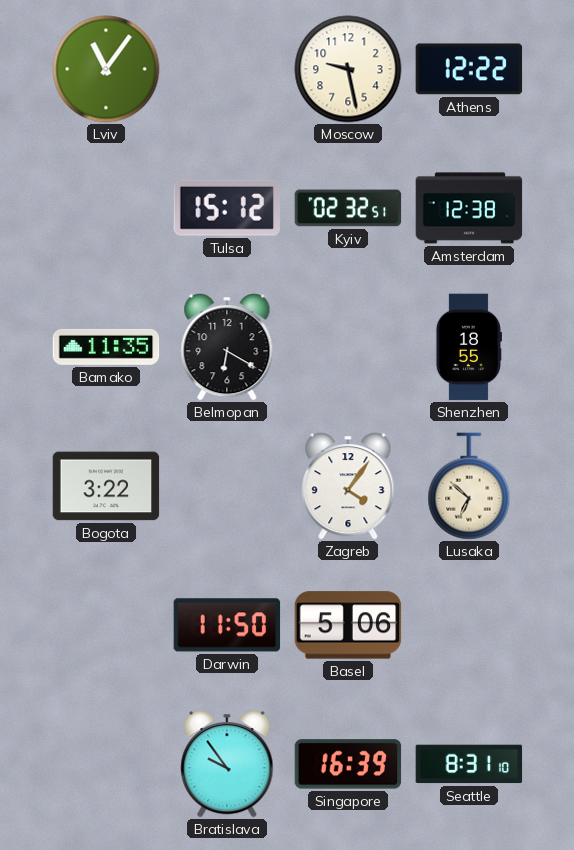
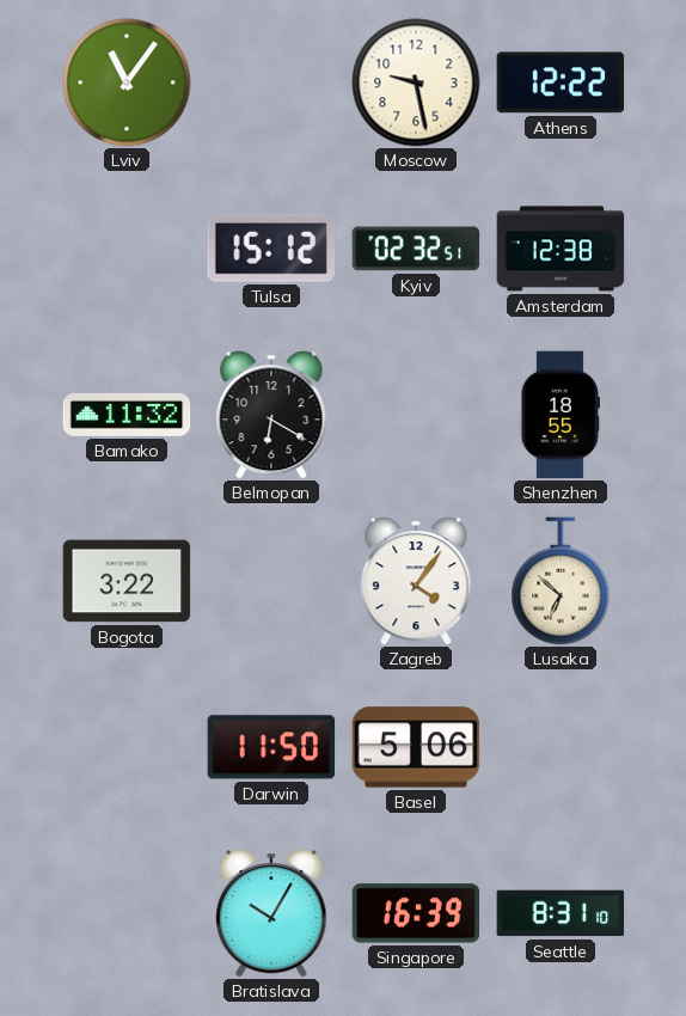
Bamako: 11:35 -> 11:32 (127, 415)
Bratislava: 9:54 -> 10:05 (271, 913)
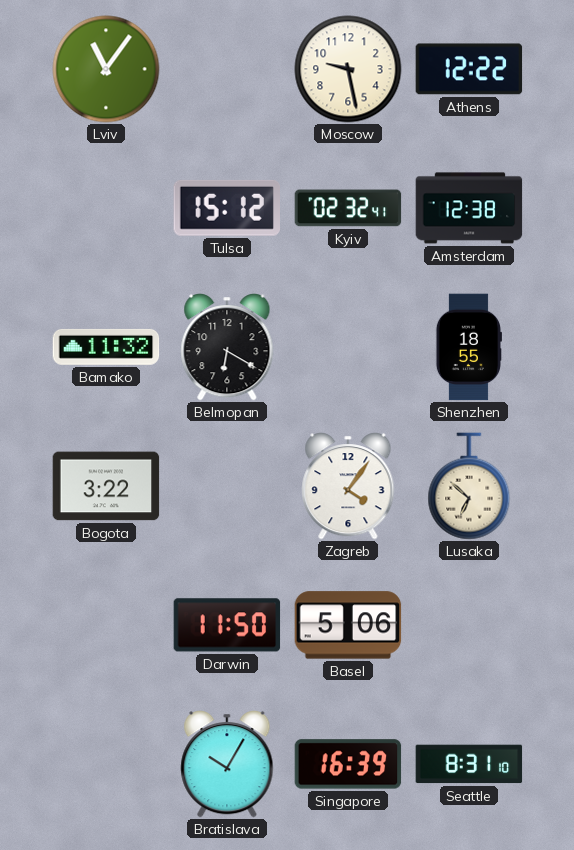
Kyiv: 02:32:51 -> 02:32:41 (348, 208)
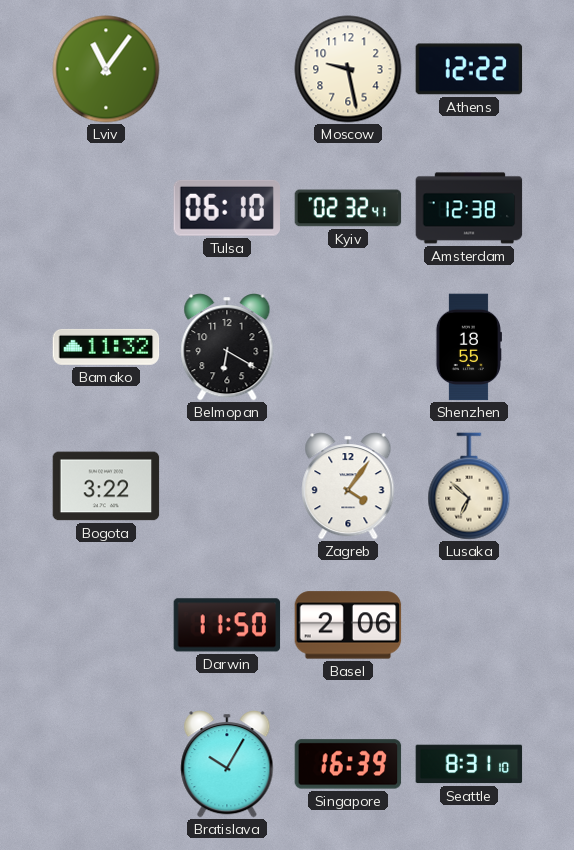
Tulsa: 15:12 -> 06:10 (226, 208)
Basel: 5:06 -> 2:06 (348, 625)
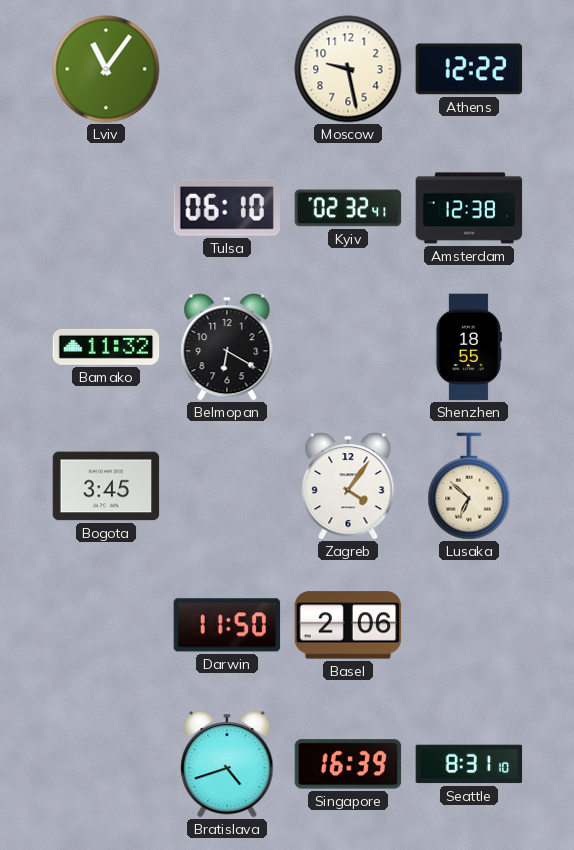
Bogota: 3:22 -> 3:45 (106, 486)
Bratislava: 10:05 -> 4:42 (227, 764)
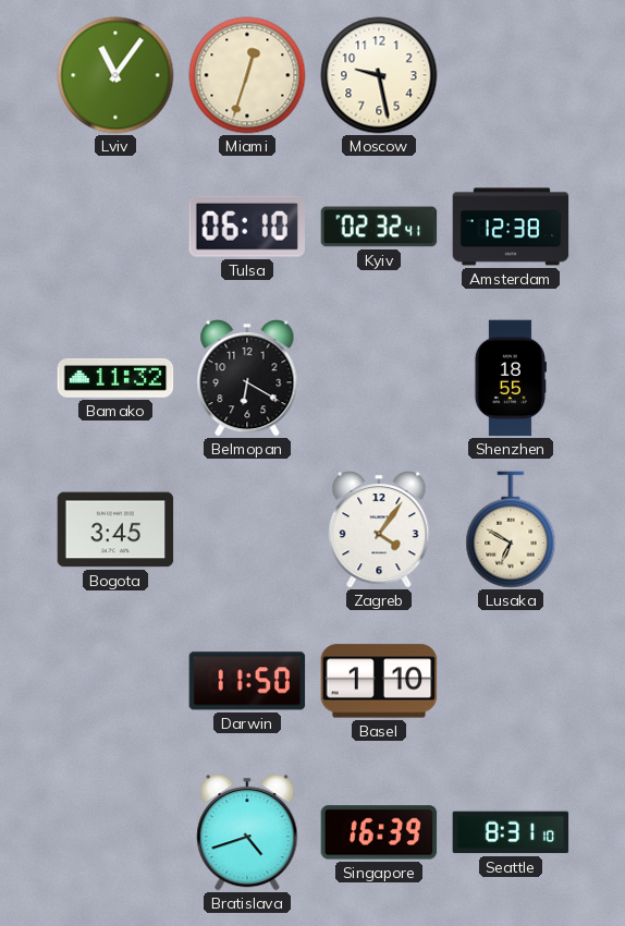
Miami: none -> 12:33 (247, 75)
Athens: 12:22 -> none (469, 69)
Lusaka: 6:52 -> 6:50 (511, 529)
Basel: 2:06 -> 1:10 (379, 681)
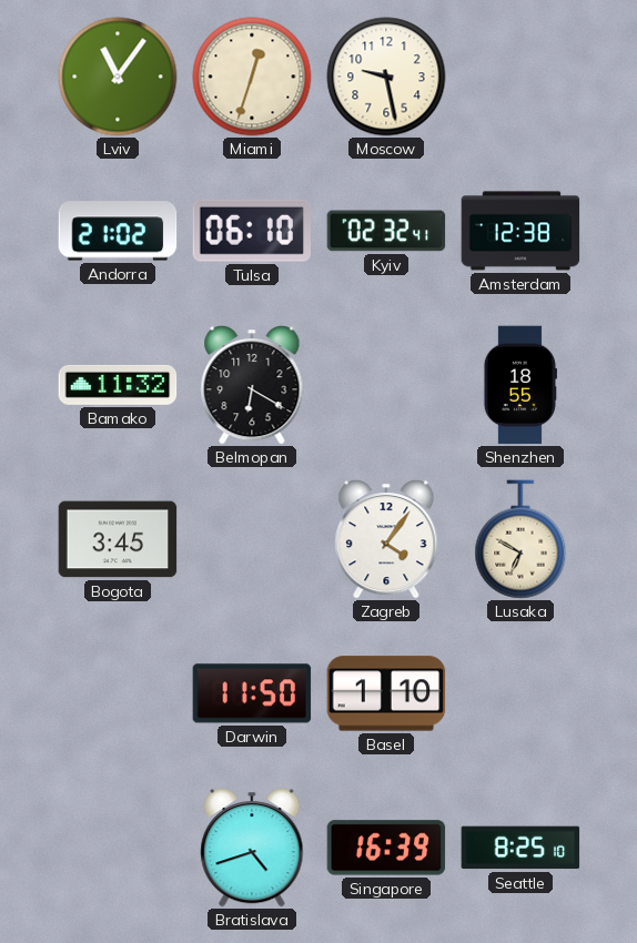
Andorra: none -> 21:02 (118, 231)
Seattle: 8:31 -> 8:25 (520, 848)
